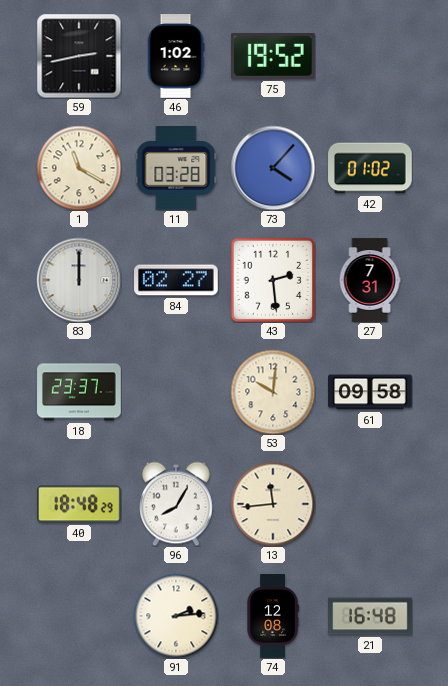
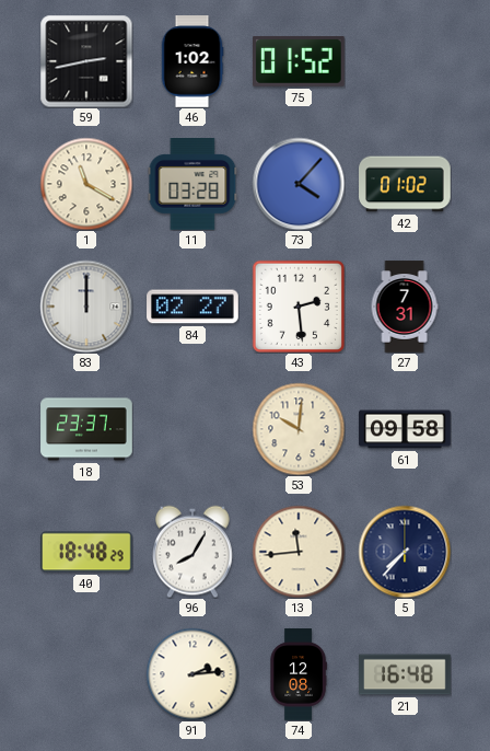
75: 19:52 -> 01:52 (300, 61)
5: none -> 7:37 (405, 552)
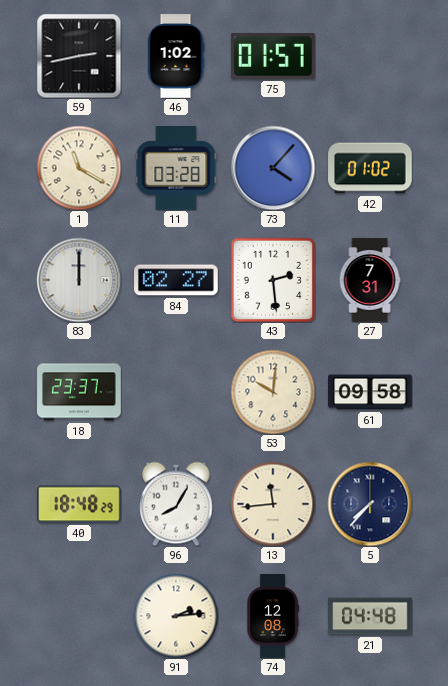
75: 01:52 -> 01:57 (274, 56)
21: 16:48 -> 04:48 (370, 616)
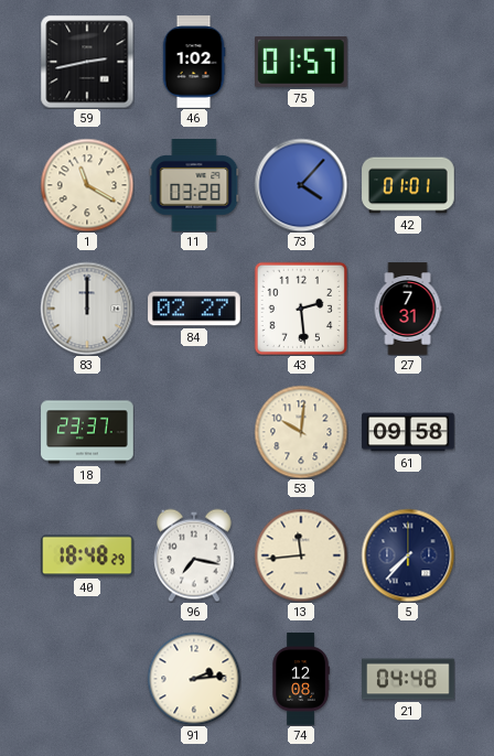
42: 01:02 -> 01:01 (408, 185)
96: 8:05 -> 7:17 (195, 555)
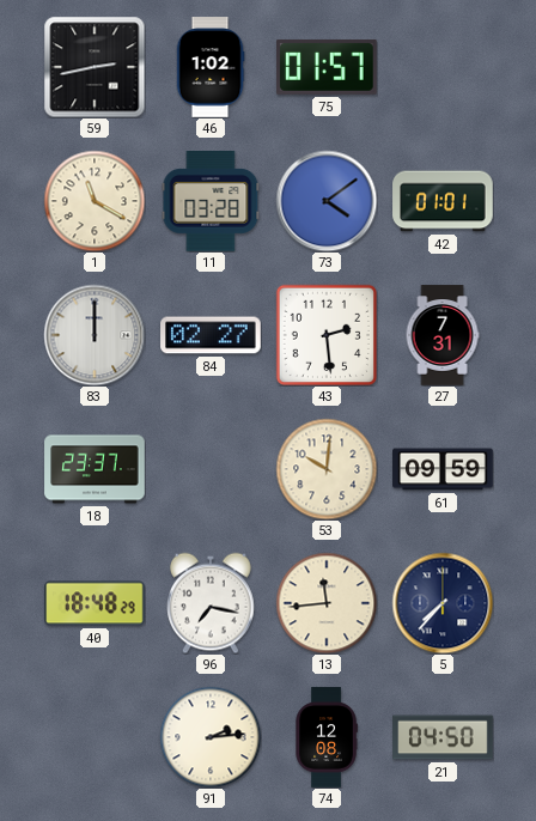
73: 4:07 -> 4:09 (327, 201)
61: 09:58 -> 09:59 (443, 469)
21: 04:48 -> 04:50 (443, 737)
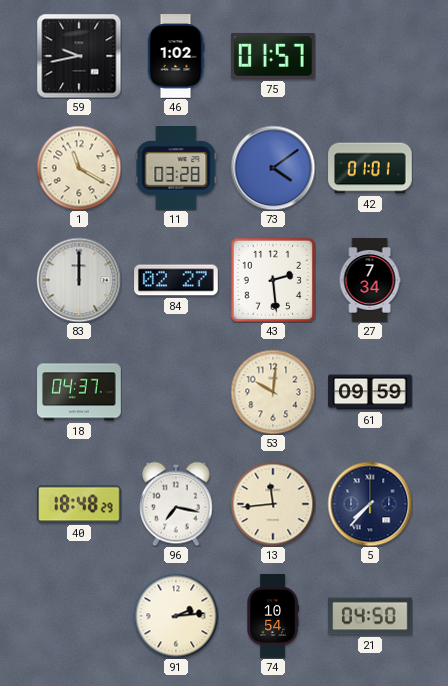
59: 2:43 -> 9:43 (79, 56)
27: 7:31 -> 7:34 (370, 280)
18: 23:37 -> 04:37 (79, 392)
74: 12:08 -> 10:54 (273, 616)
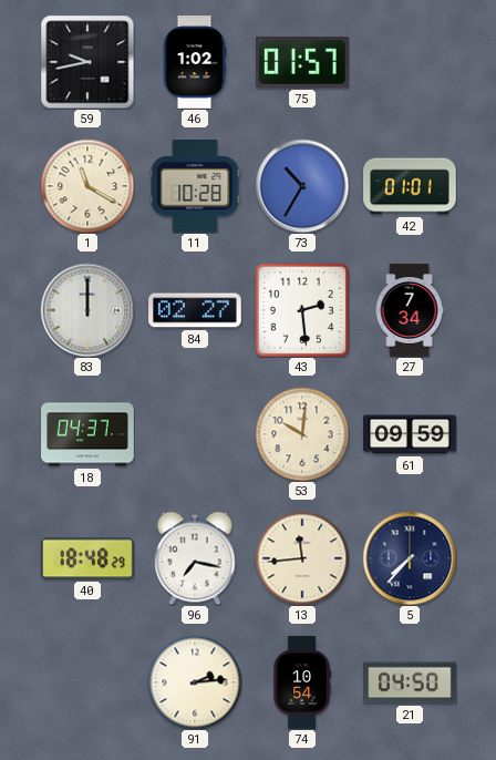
11: 03:28 -> 10:28 (195, 187)
73: 4:09 -> 10:35 (302, 186)
